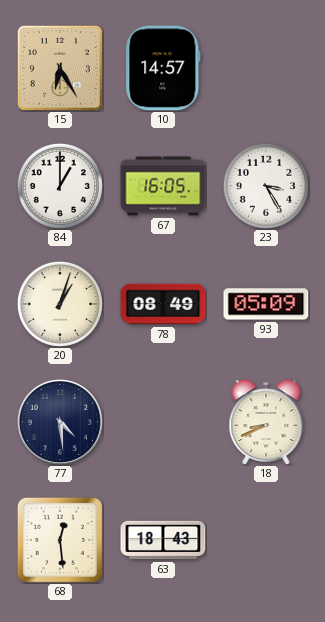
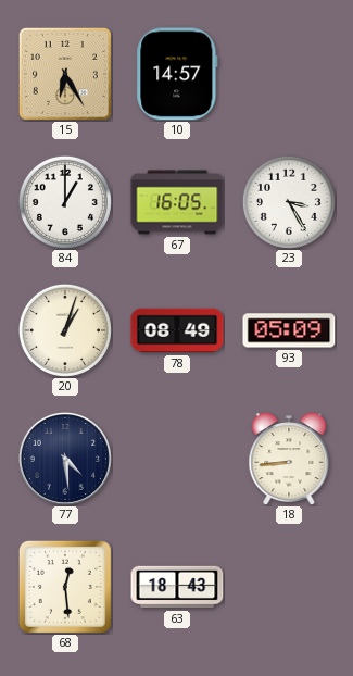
18: 8:41 -> 8:44 (289, 459)
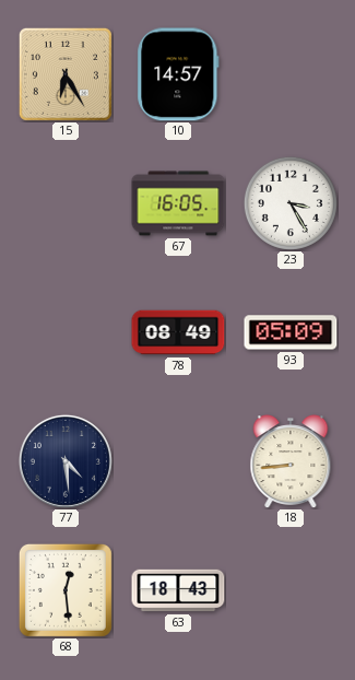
84: 1:00 -> none (65, 202)
20: 1:03 -> none (65, 330)
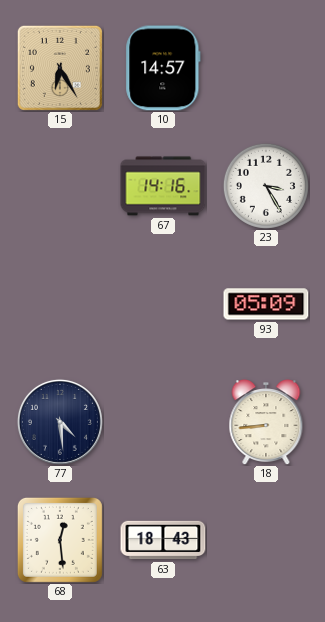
67: 16:05 -> 14:16 (163, 186)
78: 08:49 -> none (178, 332)
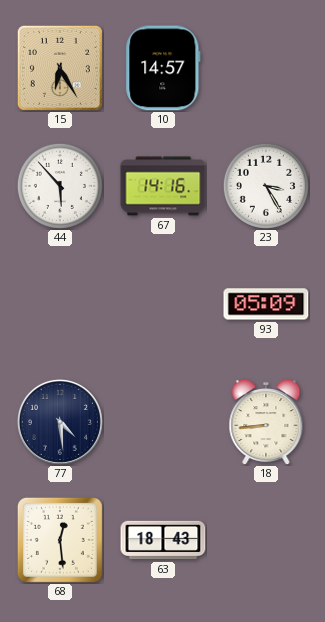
44: none -> 5:53 (60, 186)
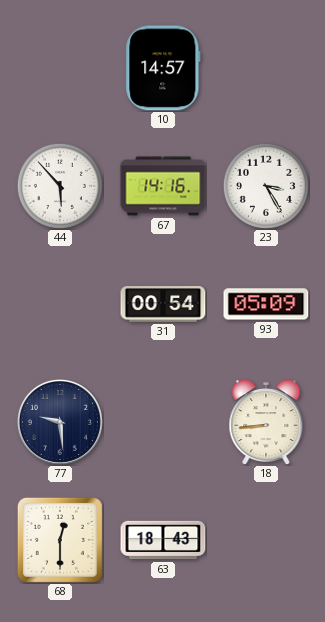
15: 6:25 -> none (60, 68)
31: none -> 00:54 (163, 304)
77: 4:29 -> 9:29 (60, 422)
68: 12:29 -> 12:30 (60, 540)
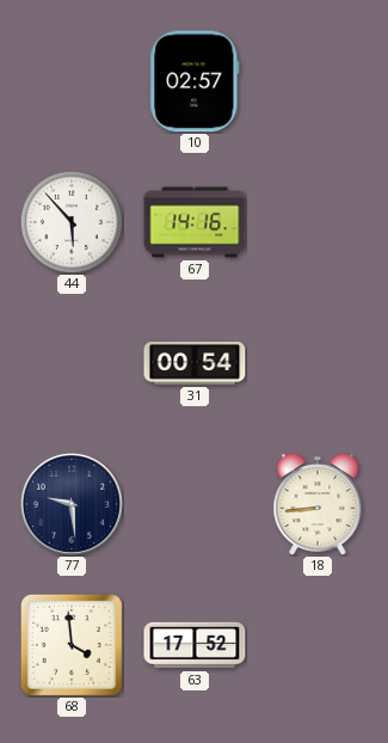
10: 14:57 -> 02:57 (195, 81)
23: 3:25 -> none (266, 186)
93: 05:09 -> none (266, 304)
68: 12:30 -> 3:59 (72, 645)
63: 18:43 -> 17:52 (195, 645)
